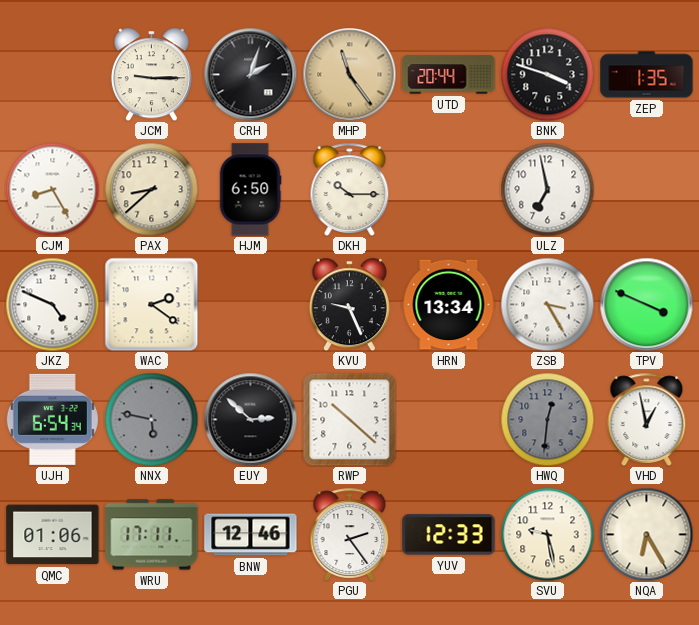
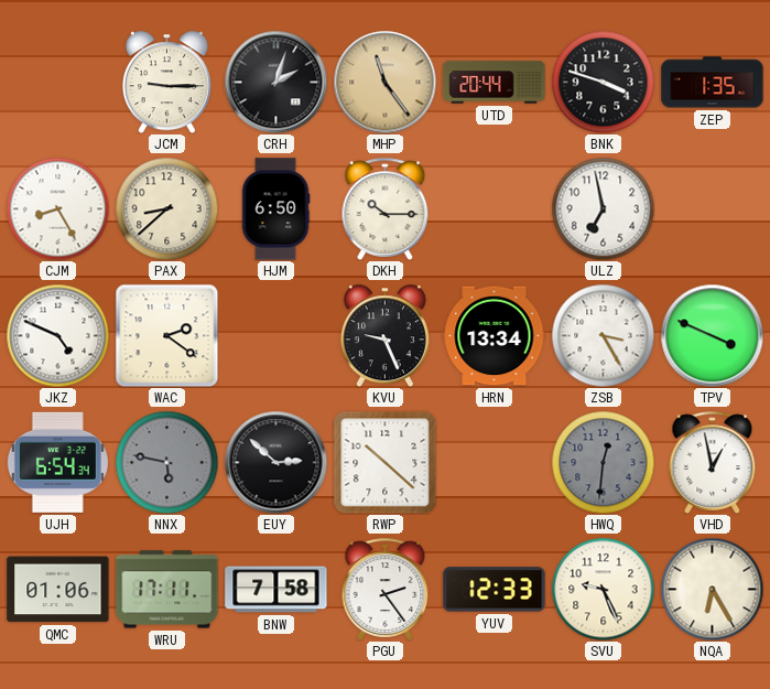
BNW: 12:46 -> 7:58 (276, 590)
SVU: 9:28 -> 9:26 (603, 589)
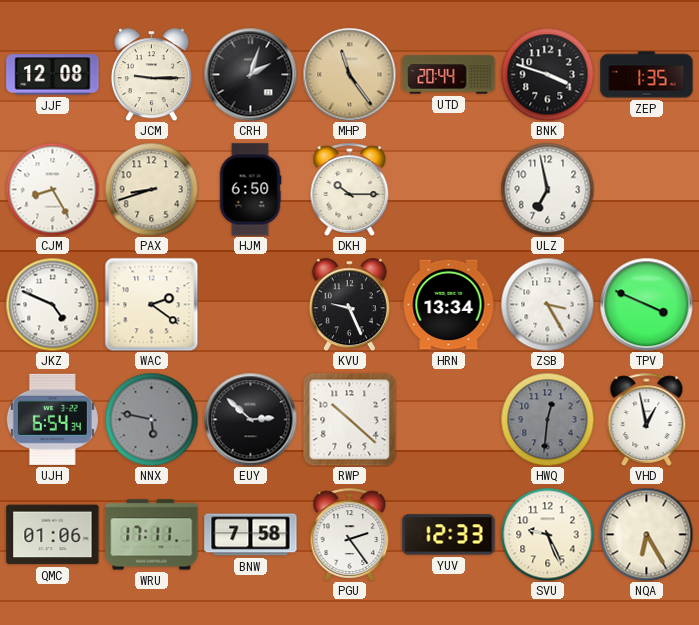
JJF: none -> 12:08 (53, 75)
PAX: 8:38 -> 8:42 (151, 189)
